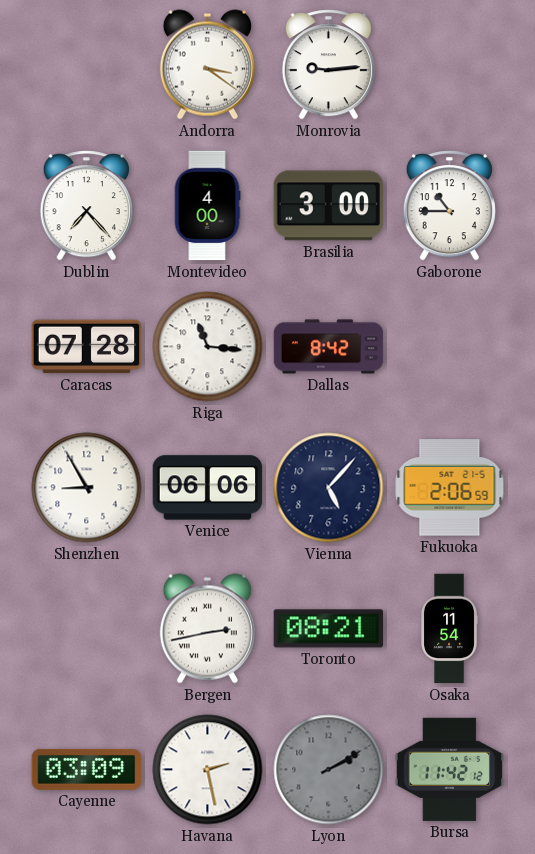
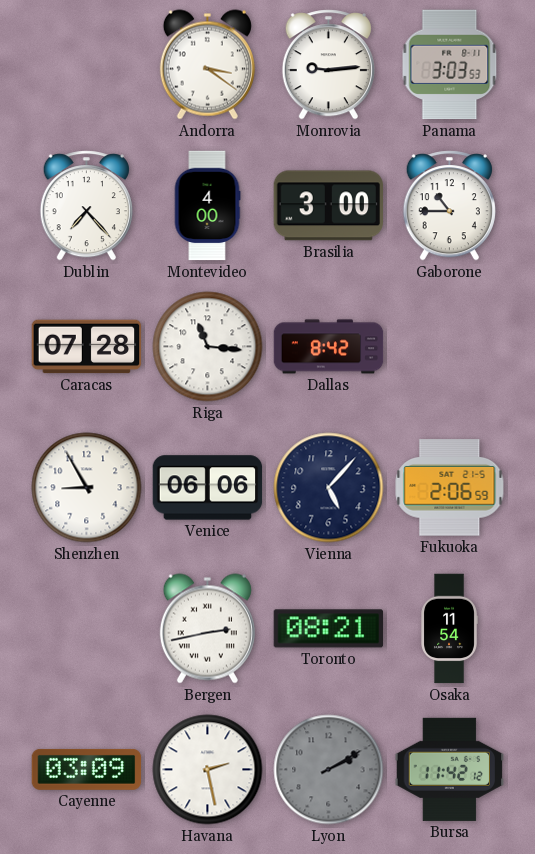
Panama: none -> 3:03 (450, 65)
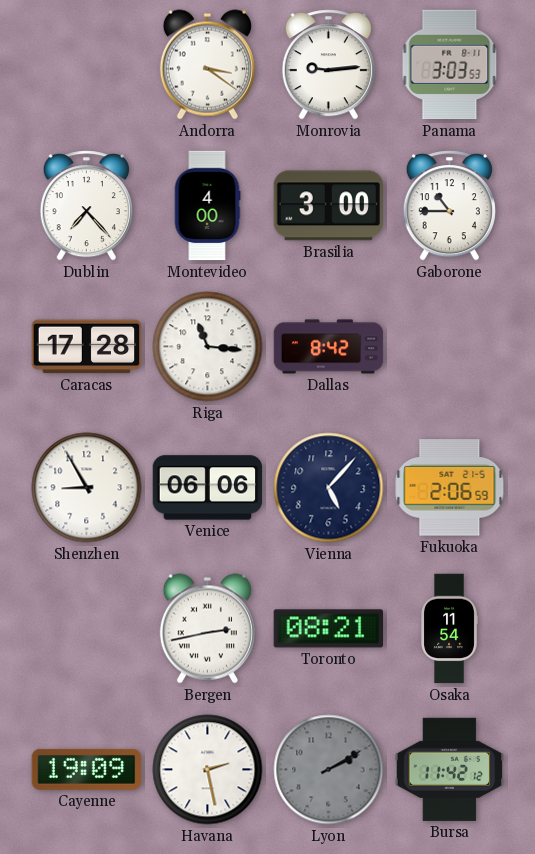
Caracas: 07:28 -> 17:28 (87, 347)
Cayenne: 03:09 -> 19:09 (87, 769)
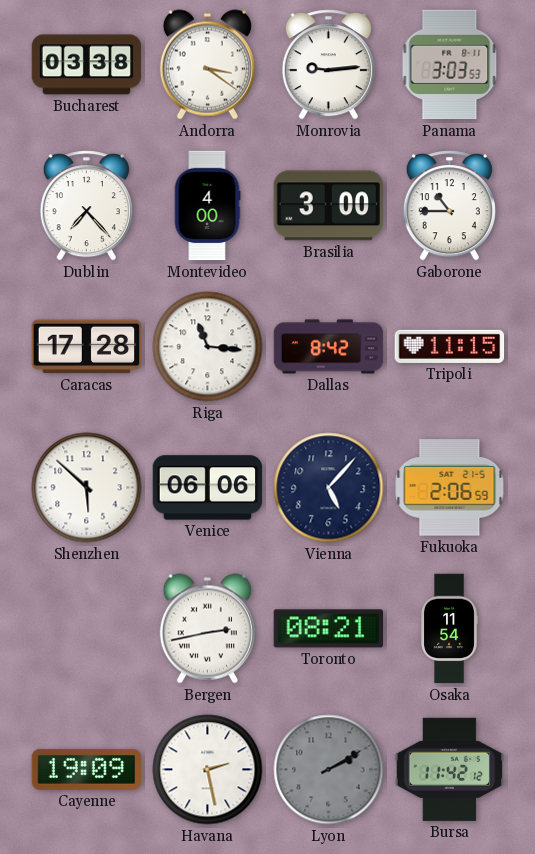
Bucharest: none -> 03:38 (87, 65)
Tripoli: none -> 11:15 (450, 346)
Shenzhen: 8:55 -> 5:52 (87, 488)
